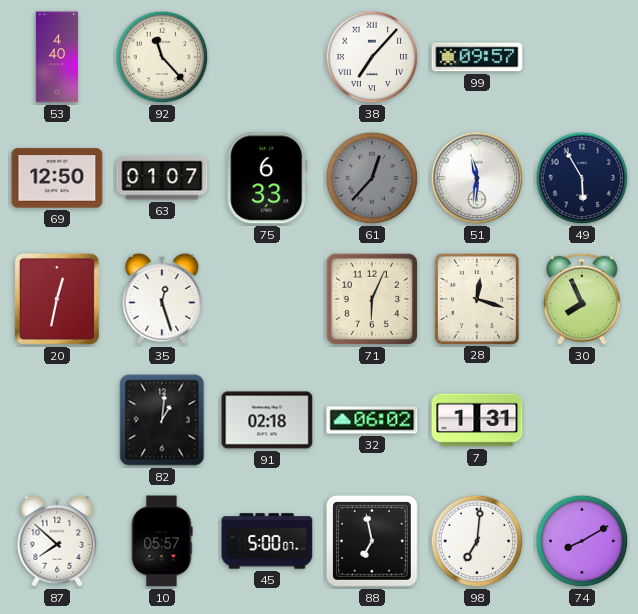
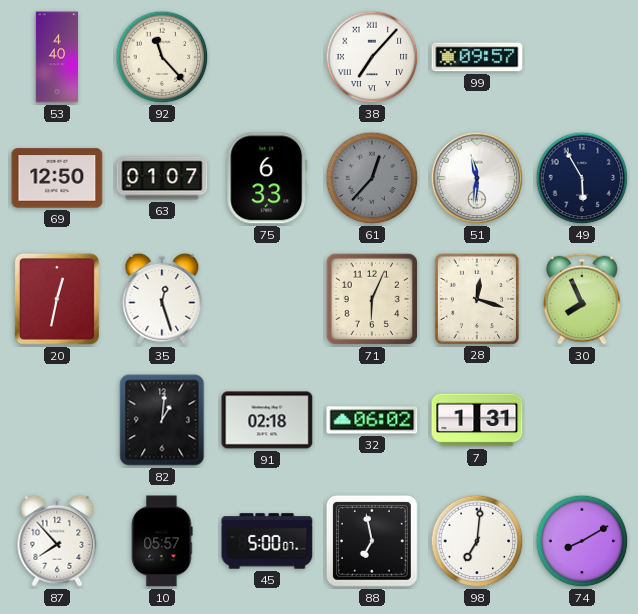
87: 7:52 -> 7:53 (57, 541)
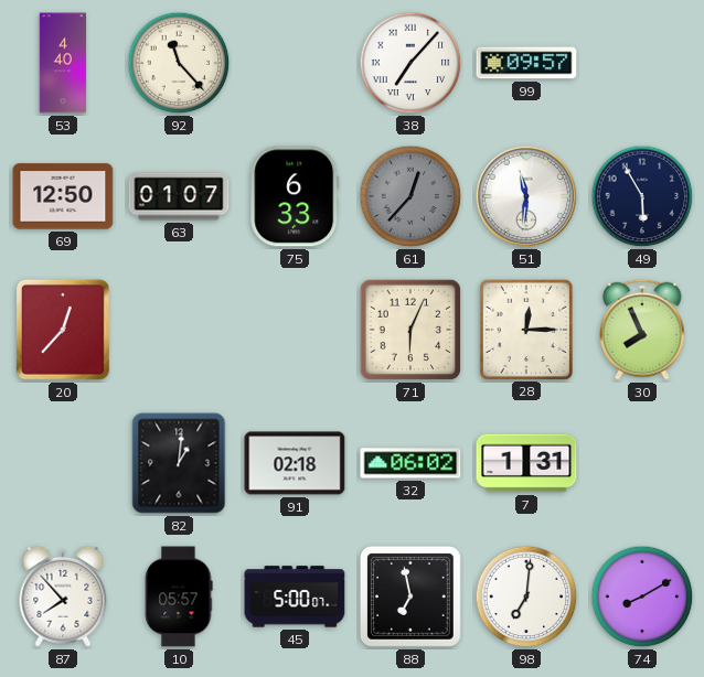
20: 12:32 -> 12:37 (63, 330)
35: 12:27 -> none (162, 299)
28: 12:18 -> 12:15 (526, 329)
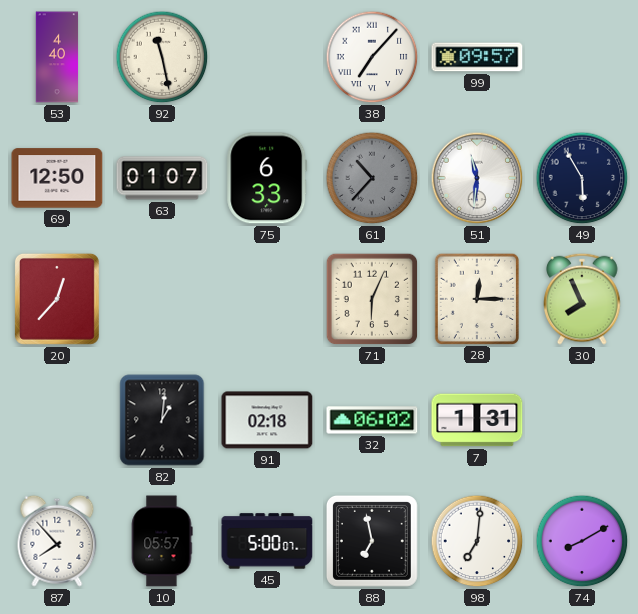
92: 11:23 -> 11:28 (162, 57)
61: 12:37 -> 10:37 (372, 178)
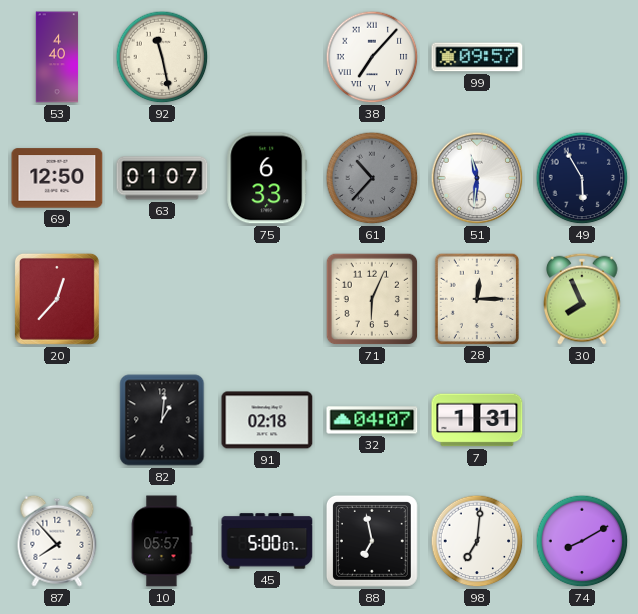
32: 06:02 -> 04:07 (372, 420)
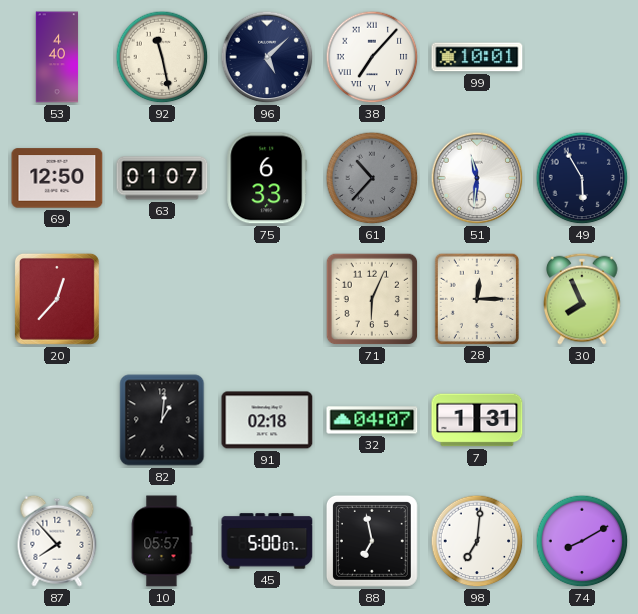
96: none -> 5:08 (267, 57)
99: 09:57 -> 10:01 (477, 57)
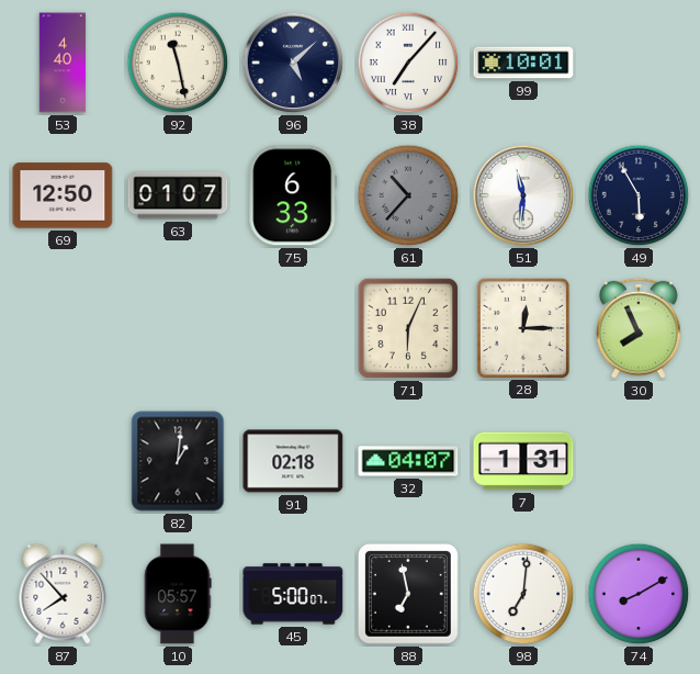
20: 12:37 -> none (57, 299)
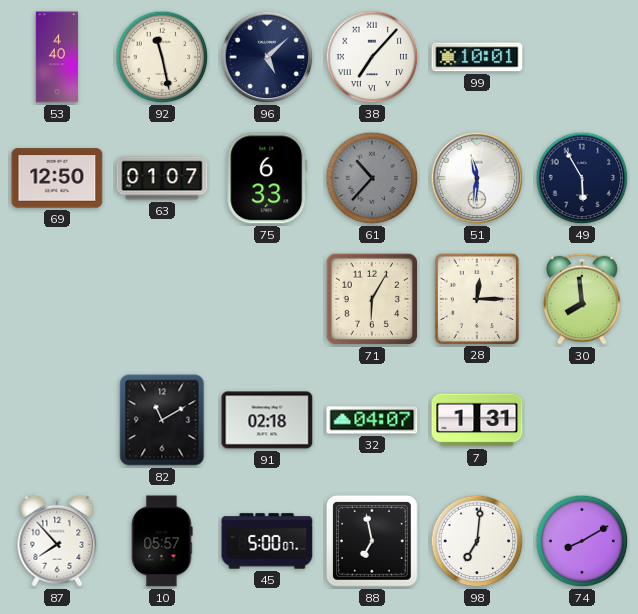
71: 6:04 -> 6:05 (372, 299)
30: 7:56 -> 7:59 (582, 299)
82: 1:01 -> 11:10 (162, 420)
